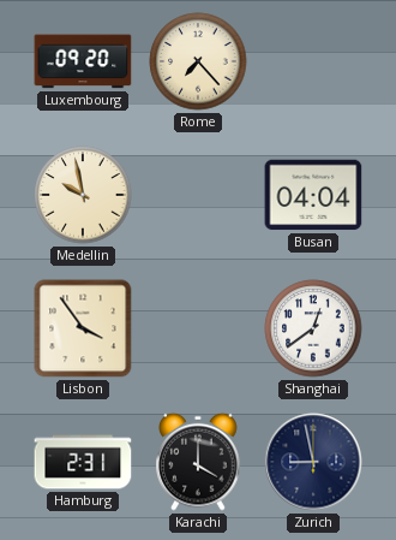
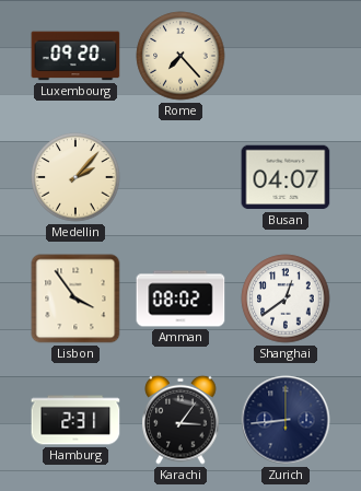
Medellin: 9:58 -> 2:07 (75, 177)
Busan: 04:04 -> 04:07 (286, 177)
Amman: none -> 08:02 (180, 299)
Karachi: 4:00 -> 3:06 (180, 420)
Zurich: 8:58 -> 8:44 (286, 420)
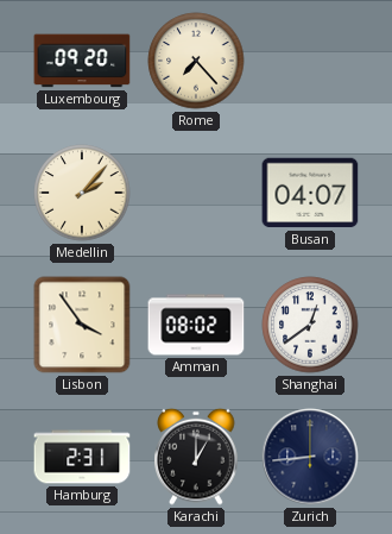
Karachi: 3:06 -> 1:00 (196, 457)
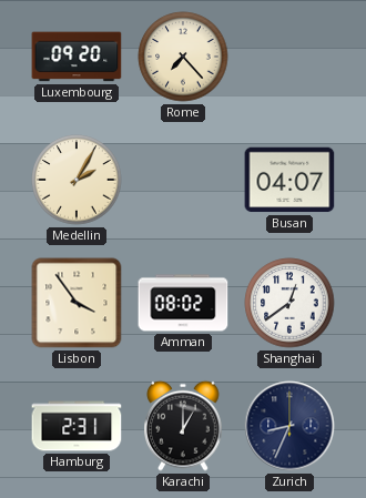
Medellin: 2:07 -> 2:05 (77, 180)
Zurich: 8:44 -> 8:34 (289, 426)
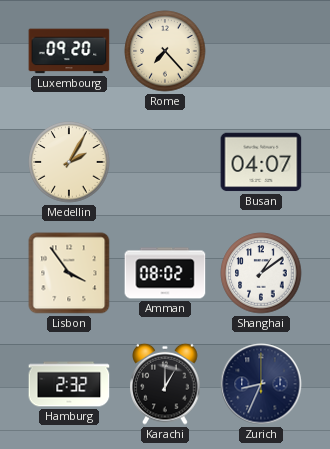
Shanghai: 12:39 -> 1:09 (261, 273)
Hamburg: 2:31 -> 2:32 (69, 384)
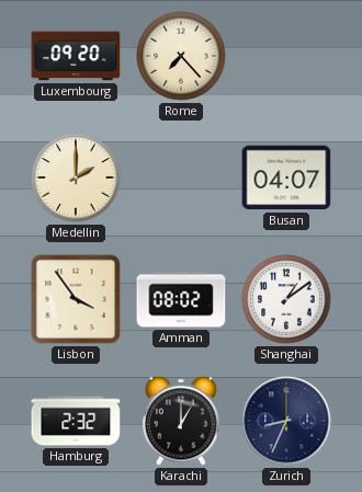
Medellin: 2:05 -> 2:00 (76, 178)
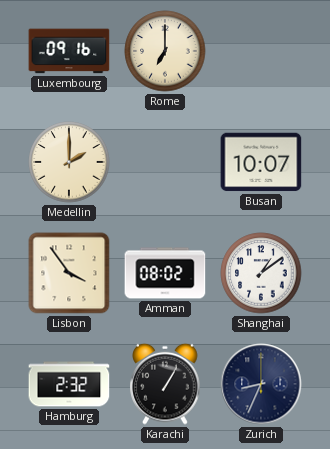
Luxembourg: 09:20 -> 09:16 (69, 51)
Rome: 7:23 -> 7:00 (165, 51)
Busan: 04:07 -> 10:07 (261, 162)
Karachi: 1:00 -> 1:05 (165, 384)
